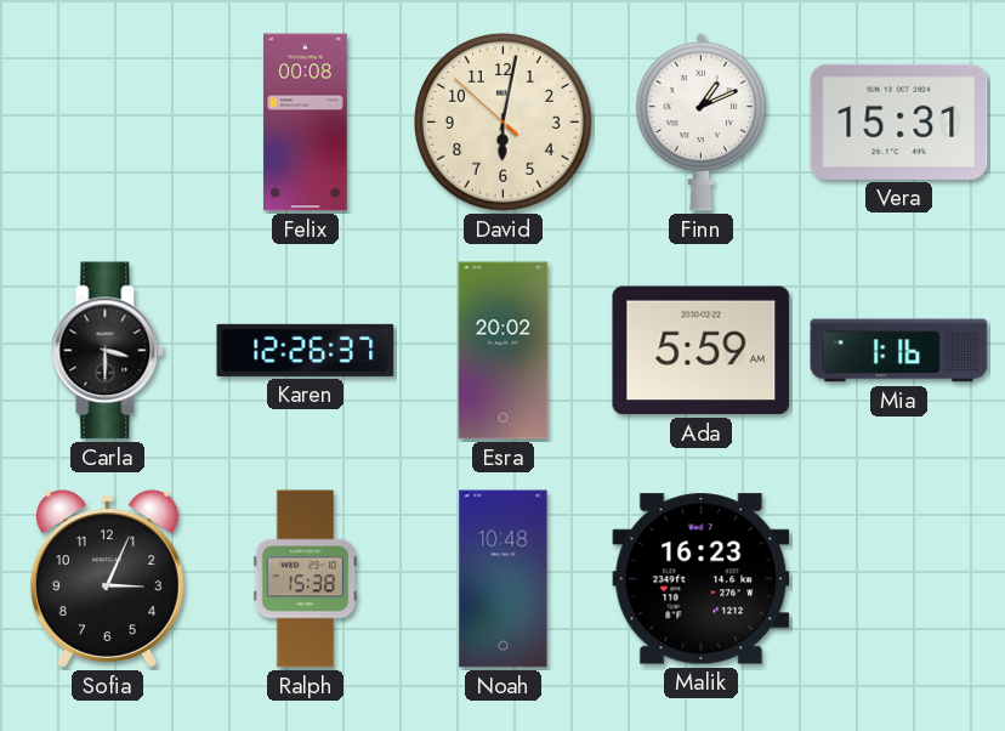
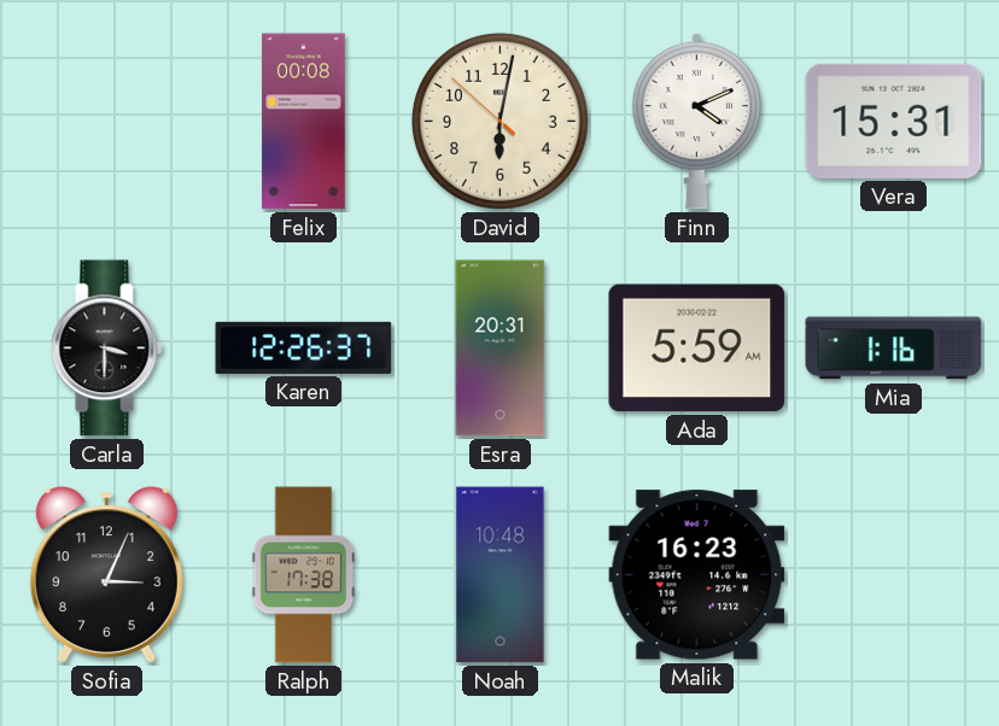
Finn: 1:11 -> 4:11 (696, 121)
Esra: 20:02 -> 20:31 (501, 349)
Ralph: 15:38 -> 17:38 (304, 575)
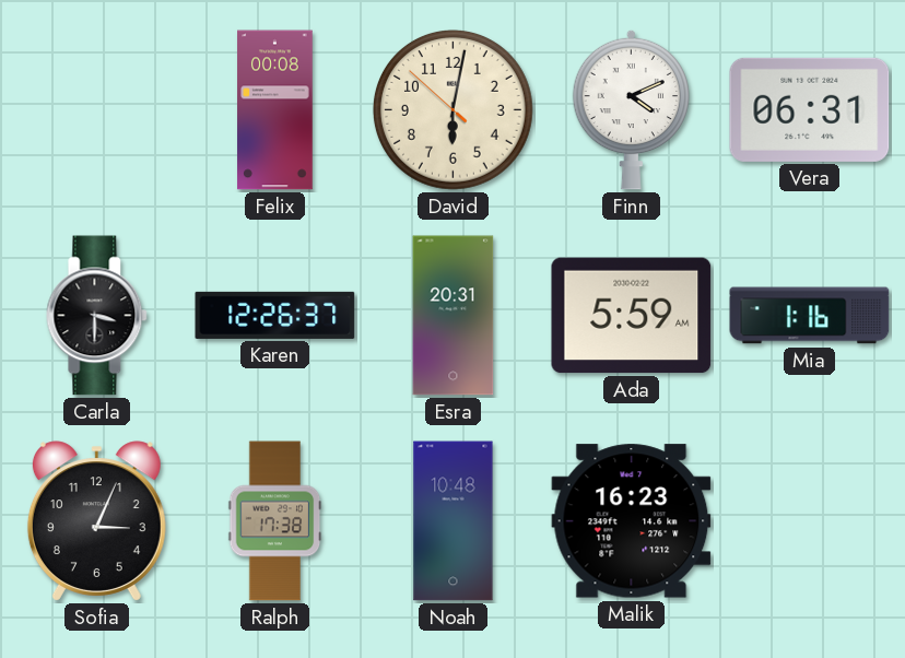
Vera: 15:31 -> 06:31 (810, 109)
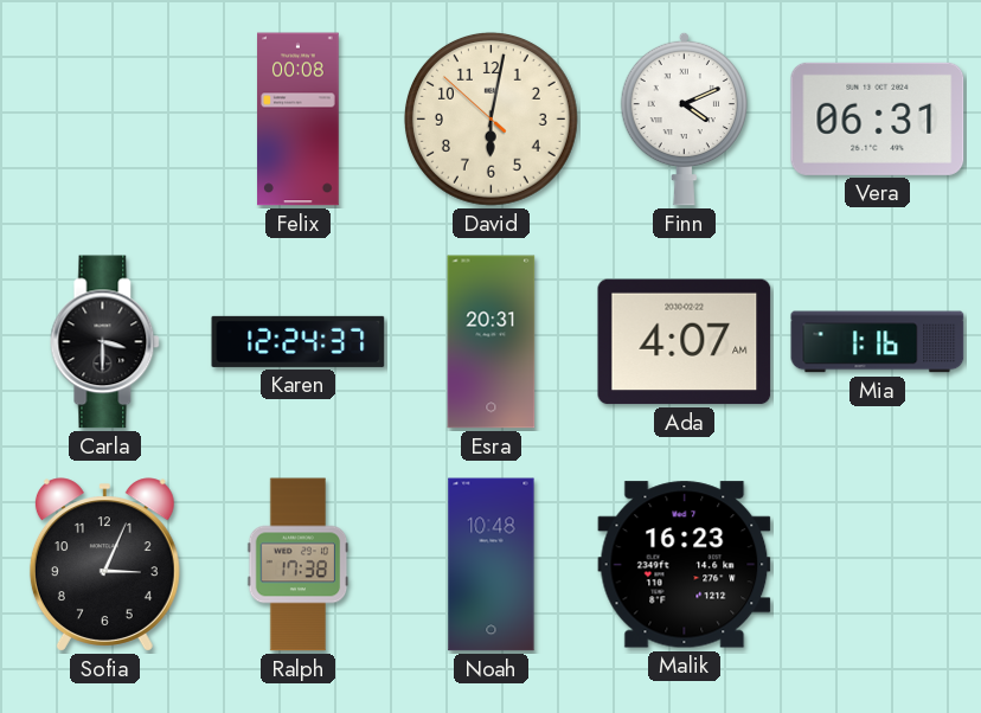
Karen: 12:26 -> 12:24 (299, 341)
Ada: 5:59 -> 4:07 (685, 342)
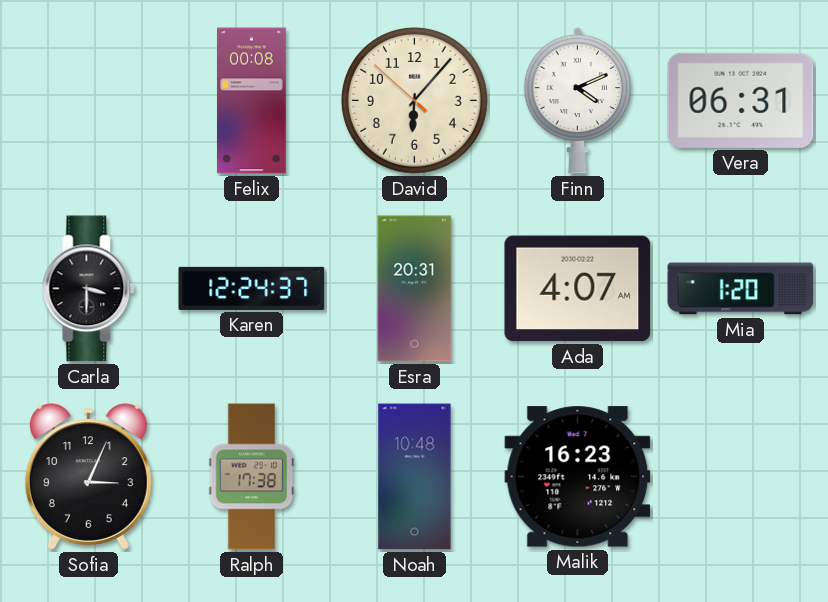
David: 6:01 -> 6:06 (414, 100)
Mia: 1:16 -> 1:20 (741, 289)
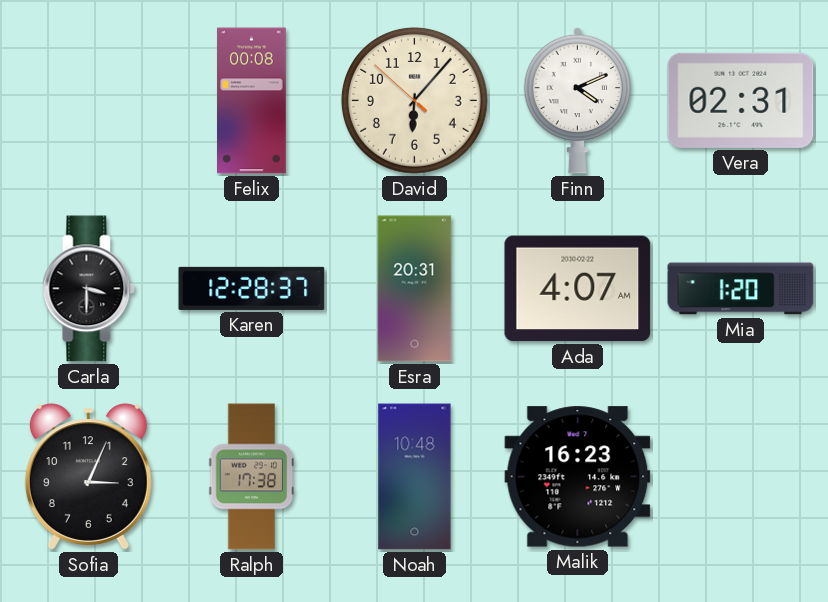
Vera: 06:31 -> 02:31 (741, 100)
Karen: 12:24 -> 12:28 (252, 288)
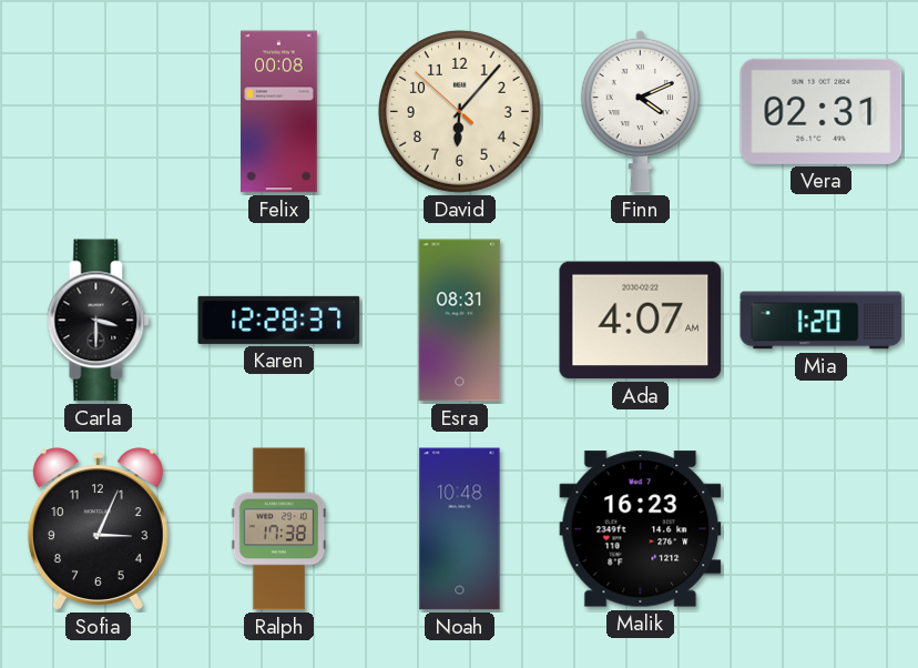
Esra: 20:31 -> 08:31 (460, 321)
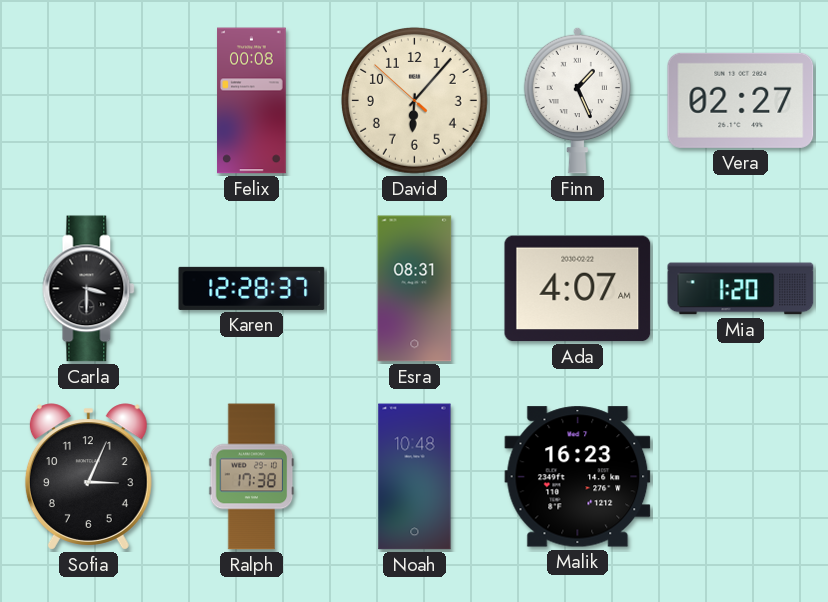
Finn: 4:11 -> 1:26 (577, 100)
Vera: 02:31 -> 02:27 (741, 100)
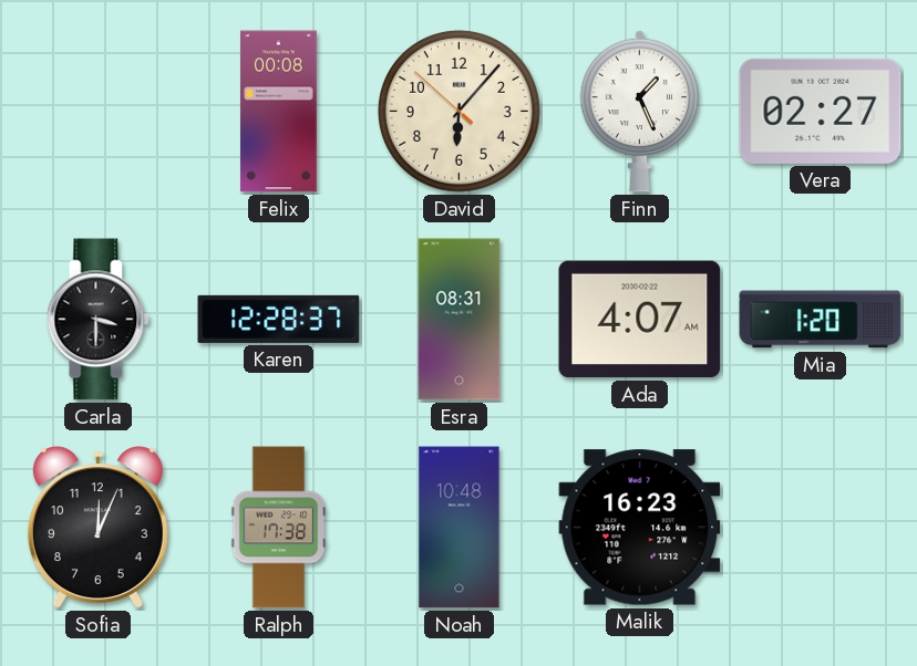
Sofia: 3:04 -> 12:04 (97, 528)
